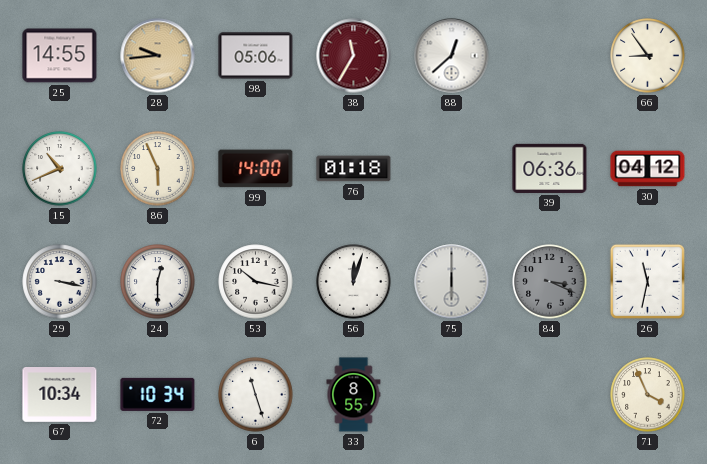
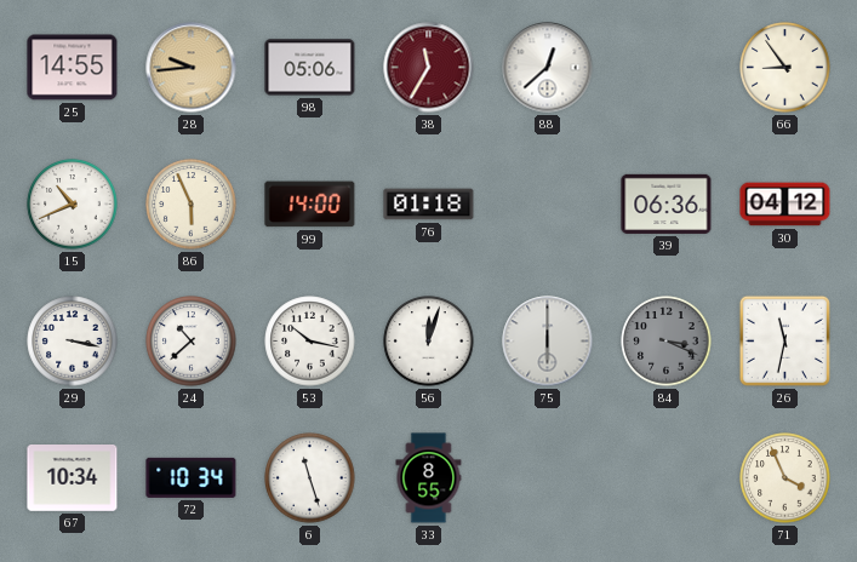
24: 12:30 -> 10:38 (192, 342)
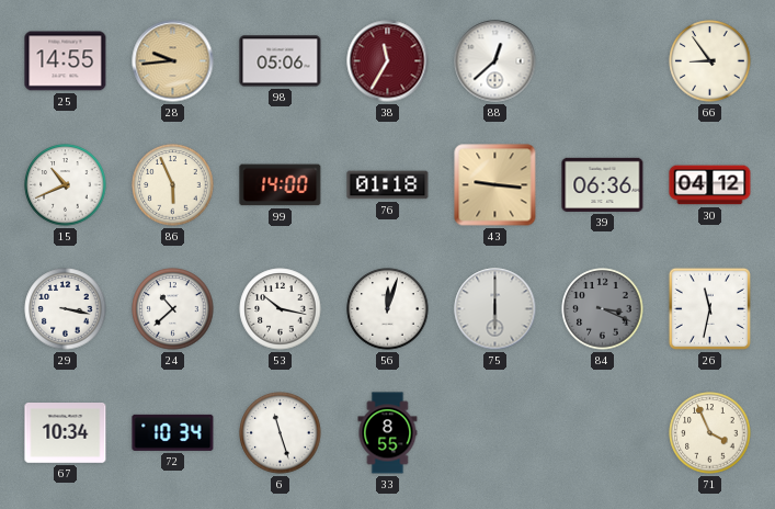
43: none -> 9:16 (495, 185)
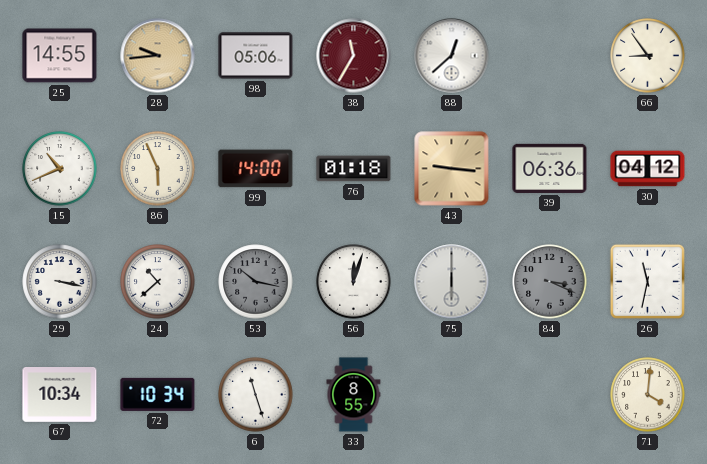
53 dial: white -> grey (256, 282)
71: 3:56 -> 4:01 (648, 395)
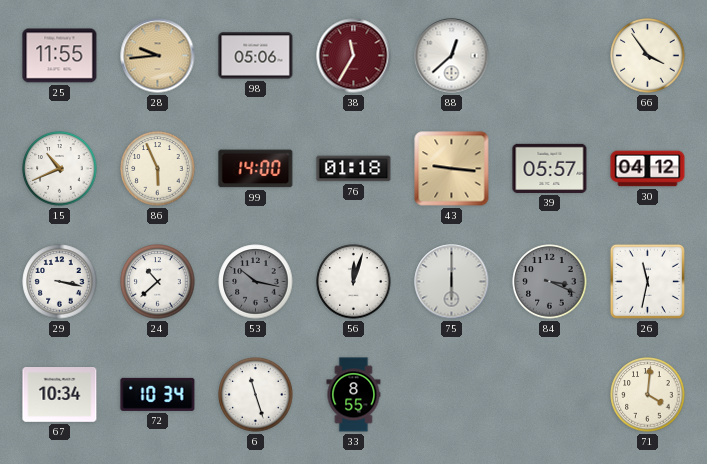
25: 14:55 -> 11:55 (60, 56)
66: 8:54 -> 3:54 (648, 56)
39: 06:36 -> 05:57 (550, 168)
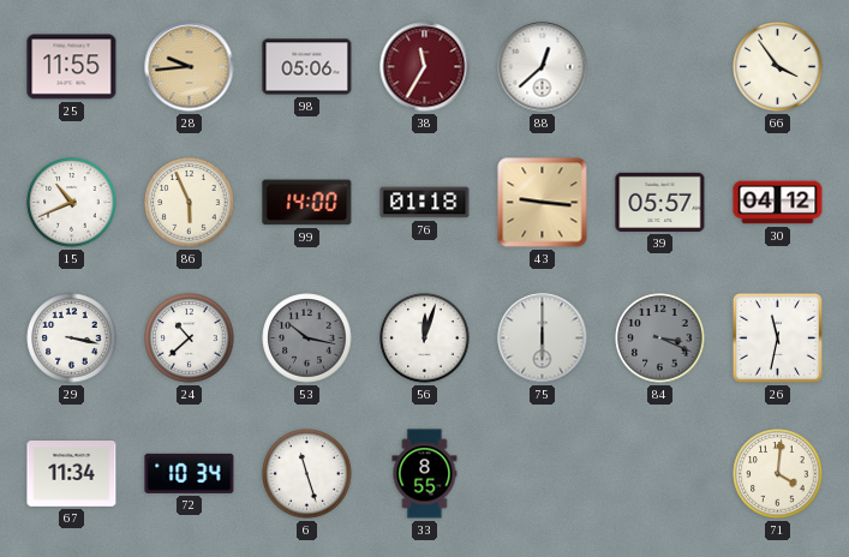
67: 10:34 -> 11:34 (72, 474)
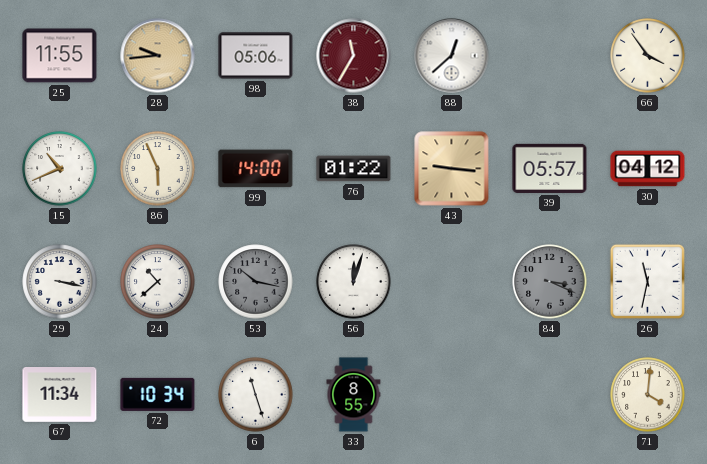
76: 01:18 -> 01:22 (354, 169)
75: 6:00 -> none (543, 339)
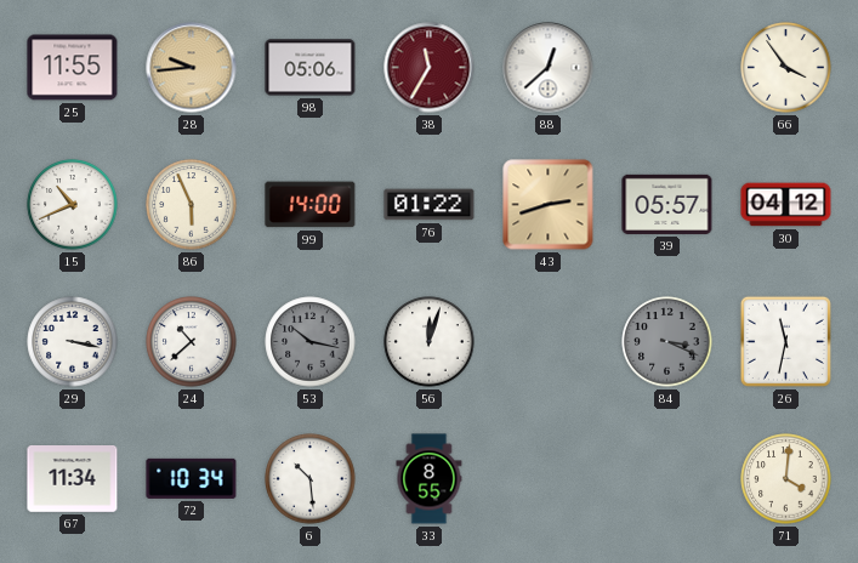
43: 9:16 -> 2:42 (549, 205)
6: 11:27 -> 10:29 (311, 479)
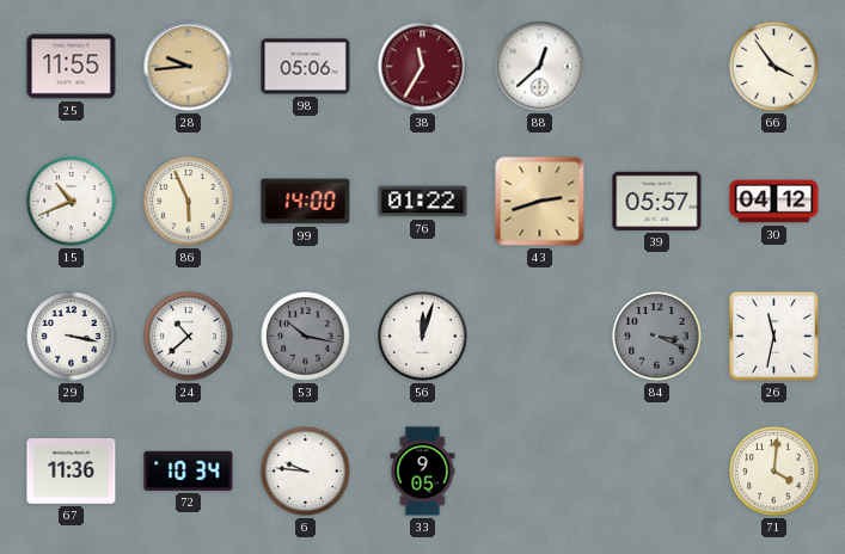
67: 11:34 -> 11:36 (72, 472)
6: 10:29 -> 9:46 (306, 472)
33: 8:55 -> 9:05 (423, 472)
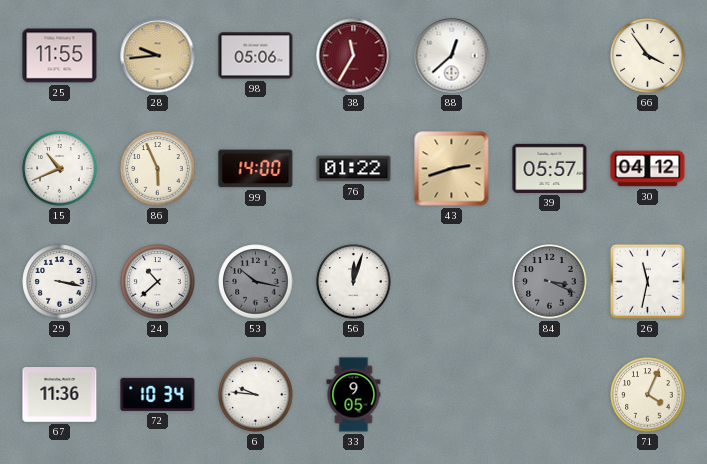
71: 4:01 -> 4:04 (648, 395)
